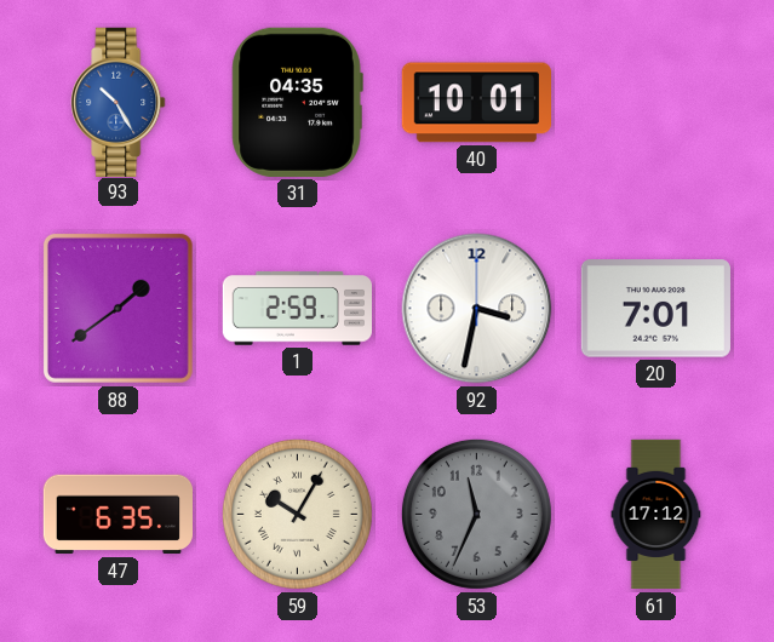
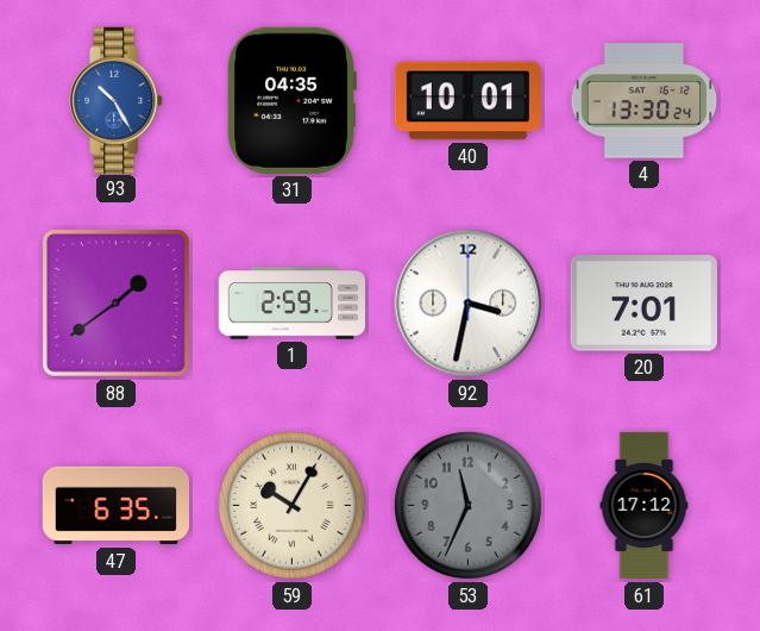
4: none -> 13:30 (645, 101)
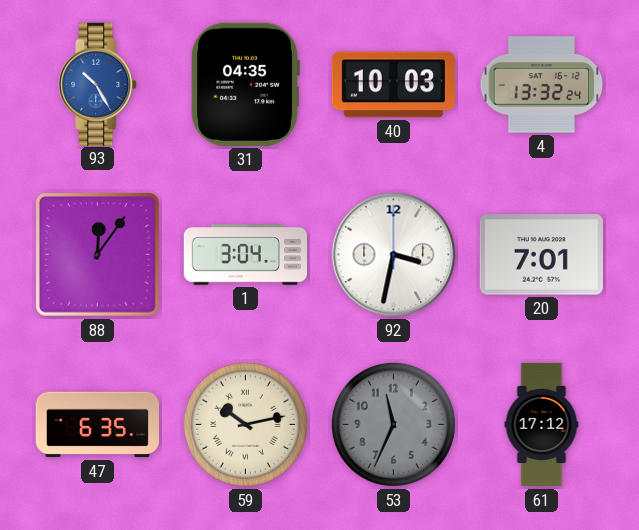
40: 10:01 -> 10:03 (393, 85)
4: 13:30 -> 13:32 (542, 85)
88: 1:39 -> 12:06 (97, 254)
1: 2:59 -> 3:04 (245, 255)
59: 10:05 -> 10:13 (245, 424)
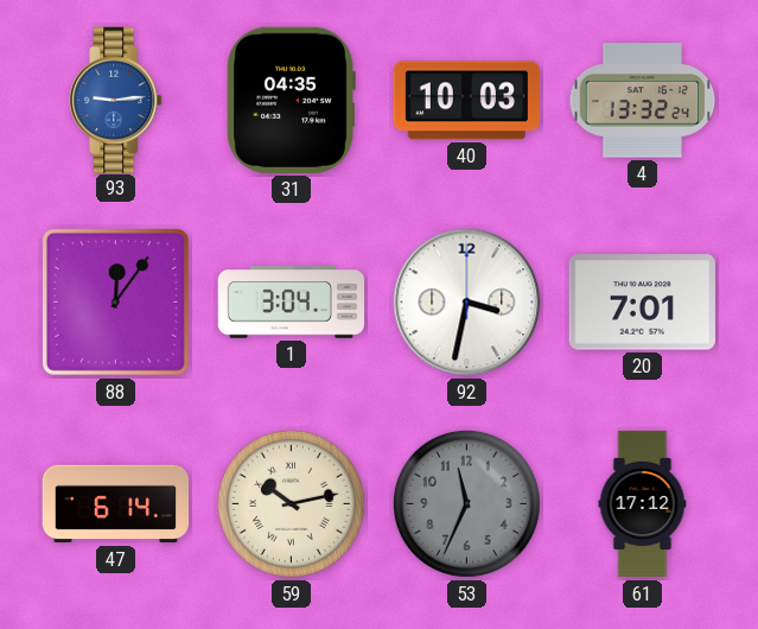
93: 10:25 -> 9:14 (116, 100)
47: 6:35 -> 6:14 (115, 504)
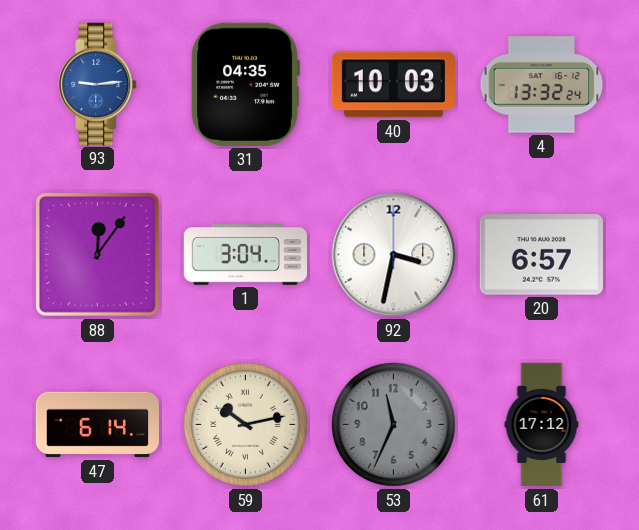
20: 7:01 -> 6:57 (541, 255)
